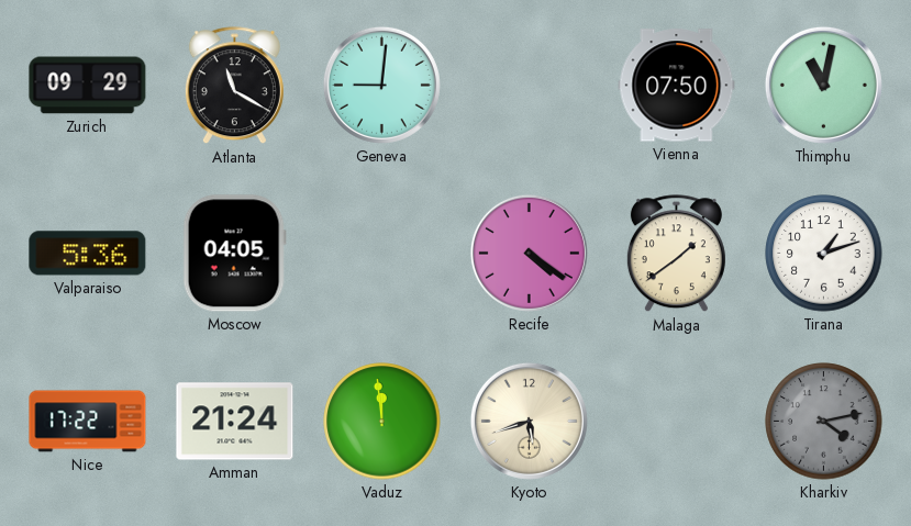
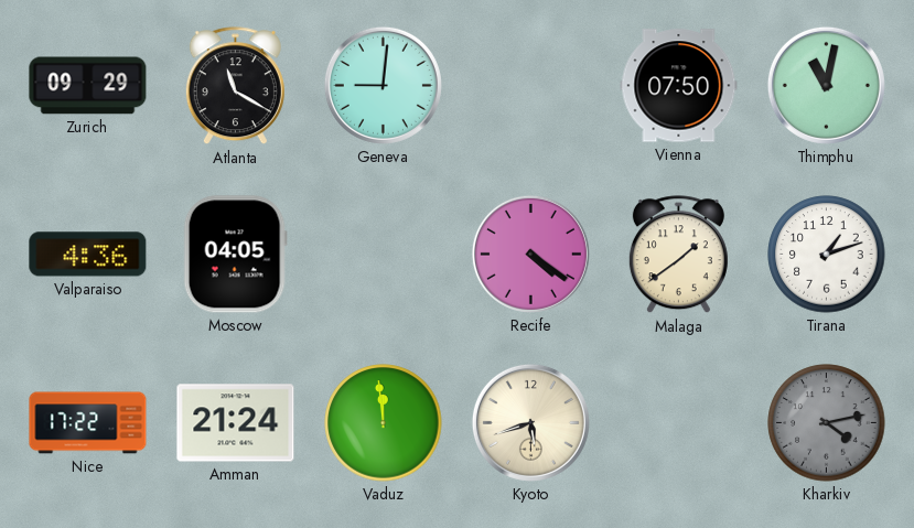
Valparaiso: 5:36 -> 4:36 (88, 255)
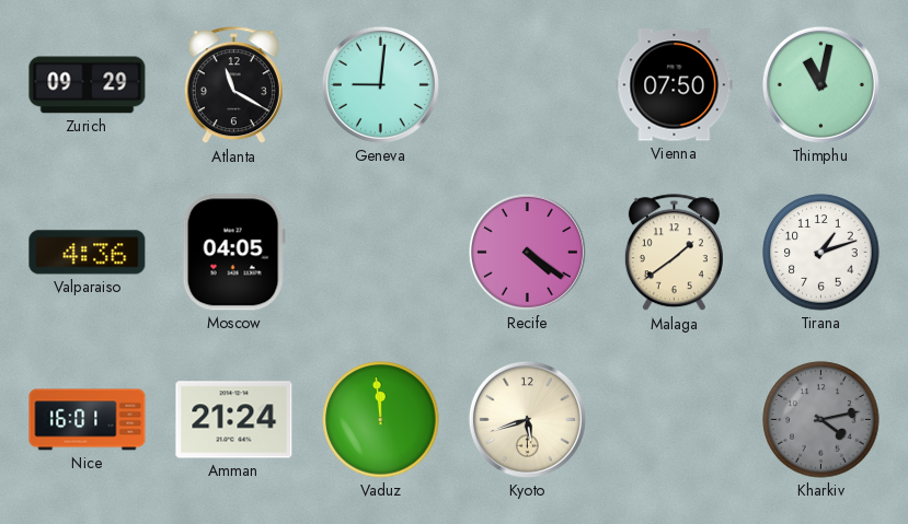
Nice: 17:22 -> 16:01 (88, 420)
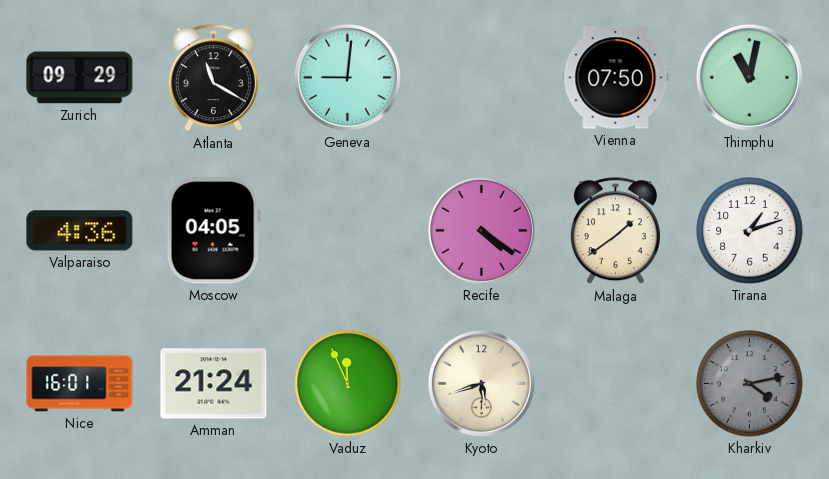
Vaduz: 11:59 -> 11:56 (348, 384)
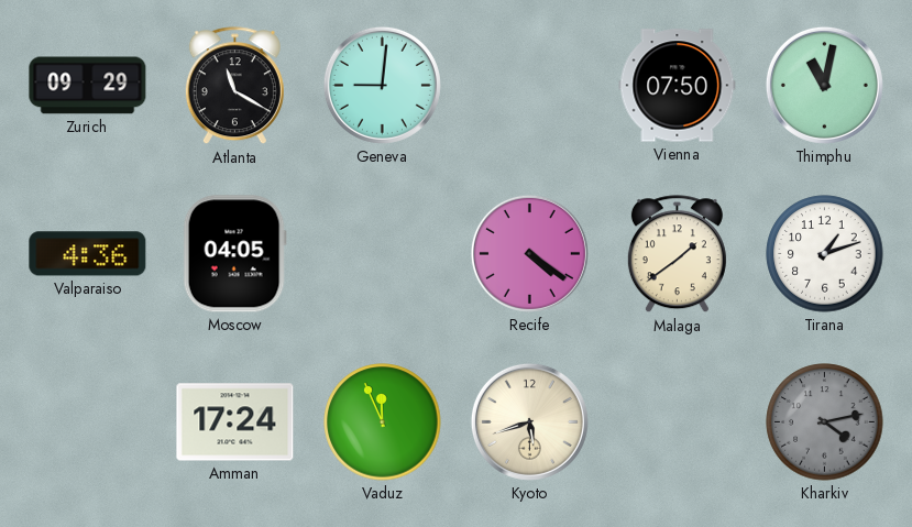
Nice: 16:01 -> none (80, 384)
Amman: 21:24 -> 17:24 (235, 422)
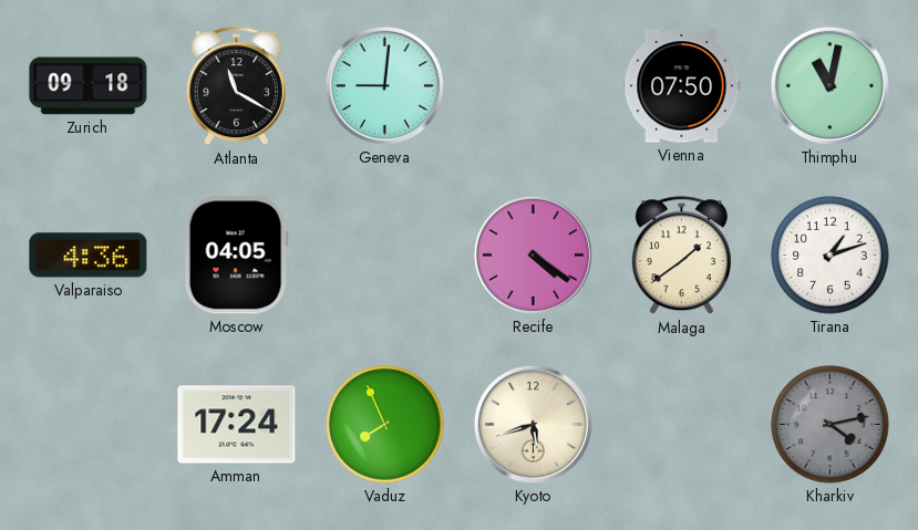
Zurich: 09:29 -> 09:18 (89, 86)
Vaduz: 11:56 -> 7:56 (385, 425)
